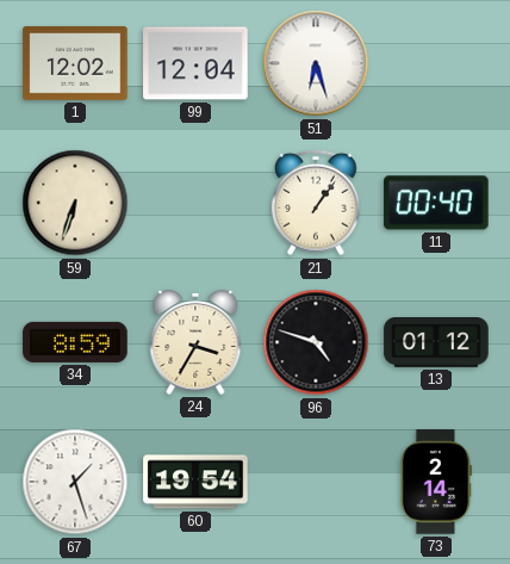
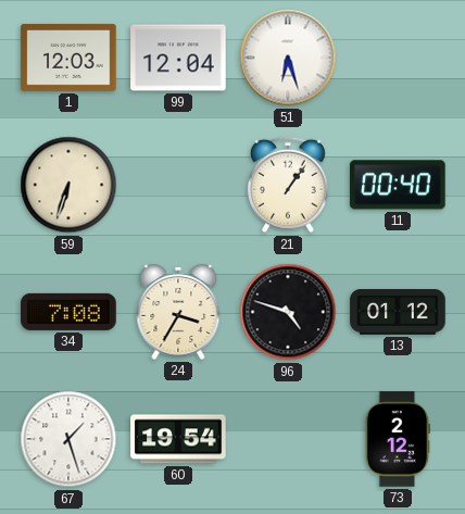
1: 12:02 -> 12:03 (68, 58)
34: 8:59 -> 7:08 (68, 312)
73: 2:14 -> 2:12 (397, 439)
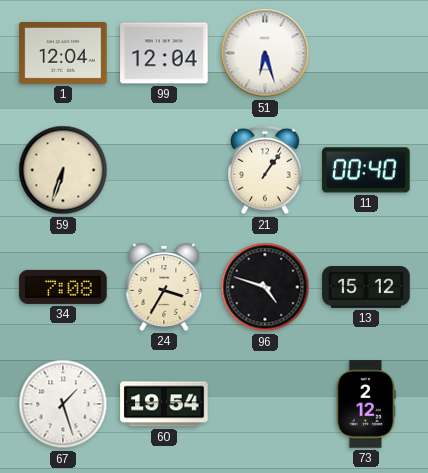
1: 12:03 -> 12:04 (63, 53)
13: 01:12 -> 15:12 (366, 288)
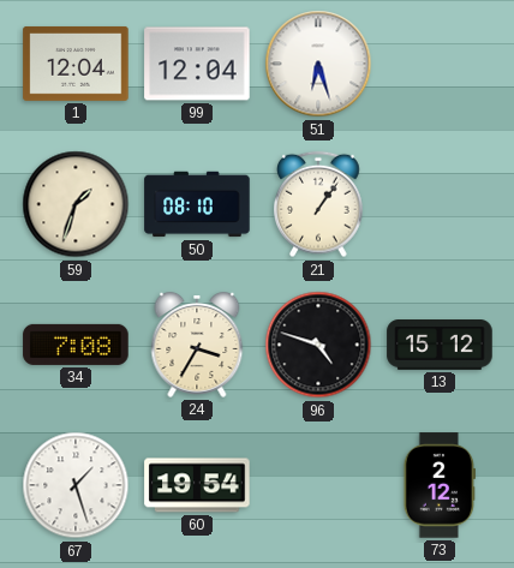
59: 6:33 -> 1:33 (76, 204)
50: none -> 08:10 (197, 204)
11: 00:40 -> none (366, 170)
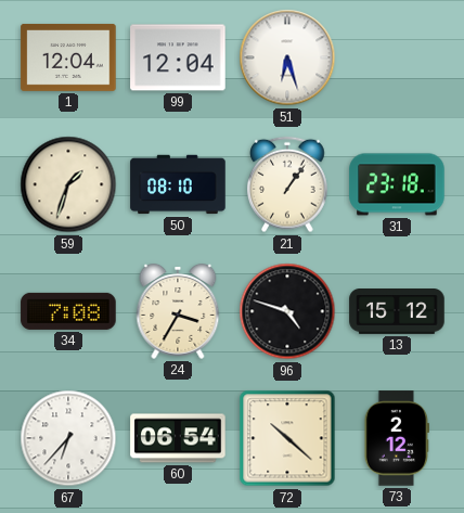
31: none -> 23:18 (397, 184)
67: 1:27 -> 6:37 (68, 438)
60: 19:54 -> 06:54 (178, 438)
72: none -> 10:22 (287, 438)
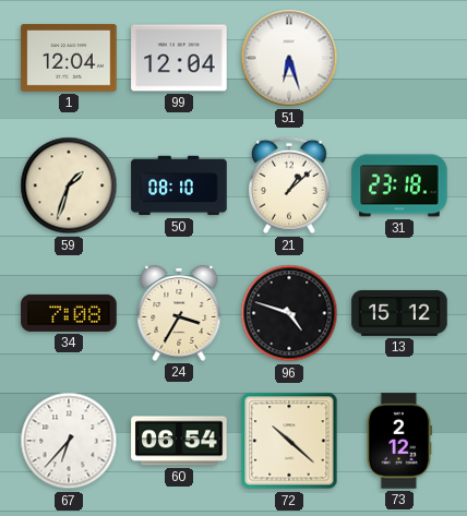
21: 1:06 -> 1:08 (289, 185)
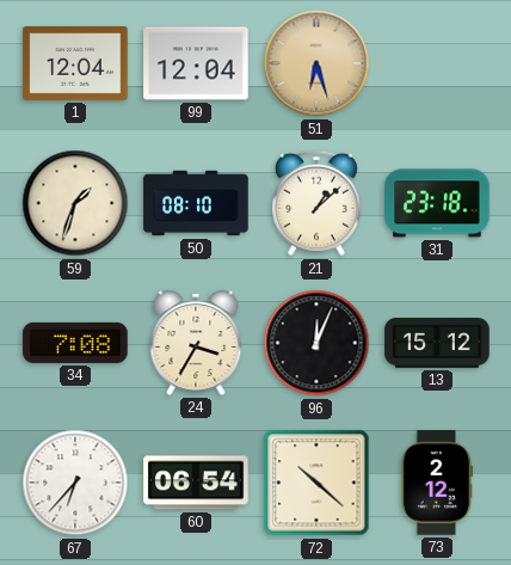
51 dial: white -> champagne (316, 63)
96: 4:48 -> 12:04 (316, 343)
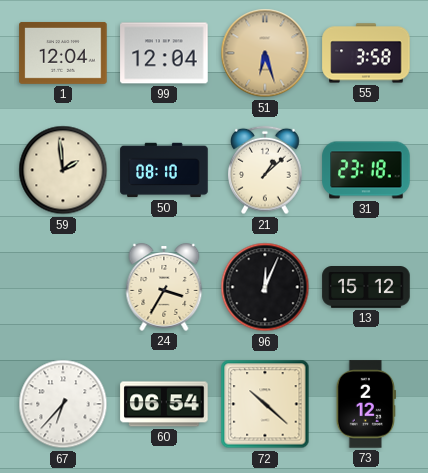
55: none -> 3:58 (366, 53)
59: 1:33 -> 1:59 (63, 170)
34: 7:08 -> none (75, 343)
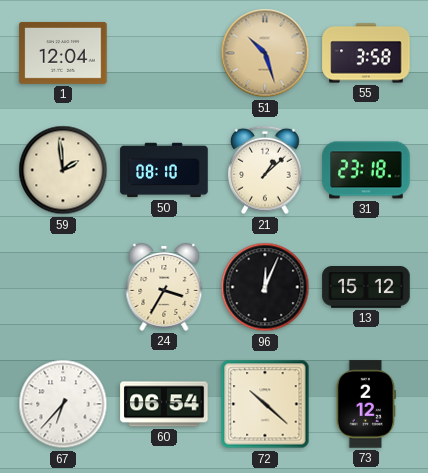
99: 12:04 -> none (164, 53)
51: 6:27 -> 10:27 (265, 53)
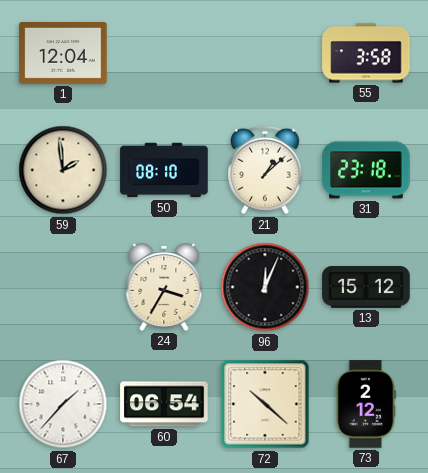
51: 10:27 -> none (265, 53)
67: 6:37 -> 1:37 (63, 404)
